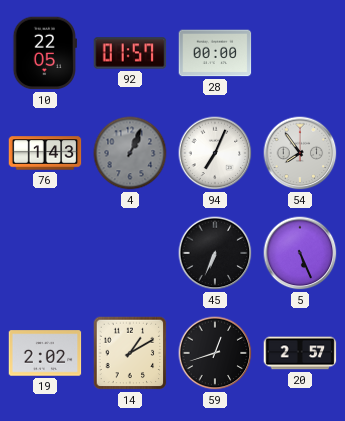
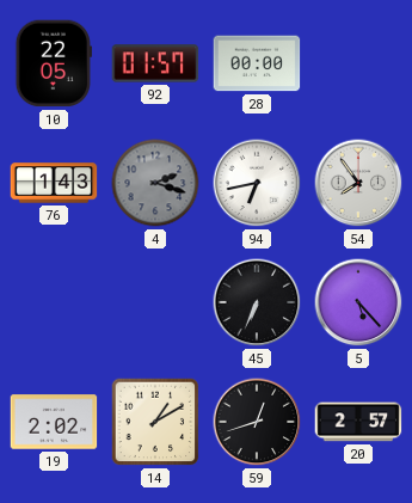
4: 1:04 -> 2:18 (155, 183)
94: 7:04 -> 6:43 (257, 183)
5: 5:26 -> 5:23 (358, 302)
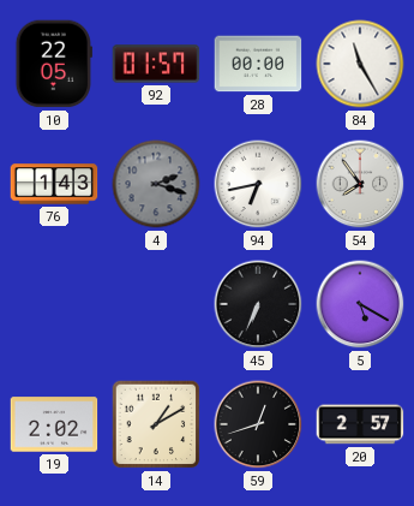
84: none -> 11:25 (360, 64)
5: 5:23 -> 5:20 (360, 304)
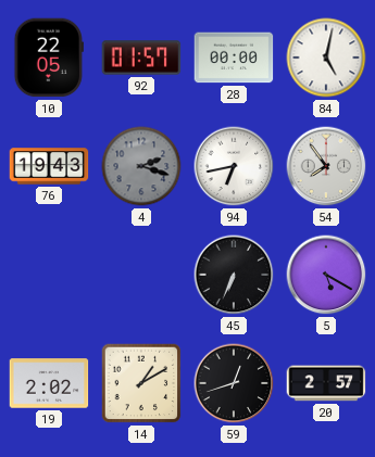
84: 11:25 -> 5:02 (326, 58)
76: 1:43 -> 19:43 (49, 166)
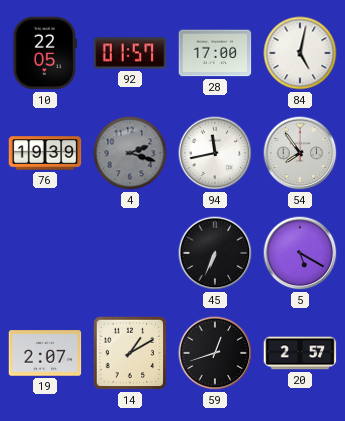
28: 00:00 -> 17:00 (215, 53)
76: 19:43 -> 19:39 (45, 153)
94: 6:43 -> 11:43 (215, 153)
19: 2:02 -> 2:07 (45, 353)
